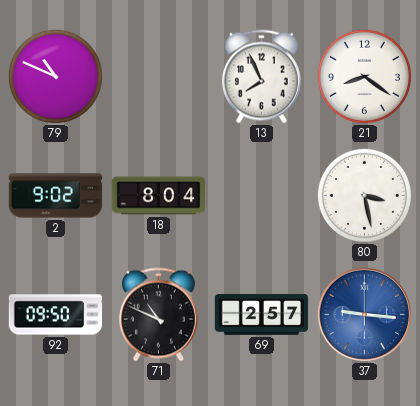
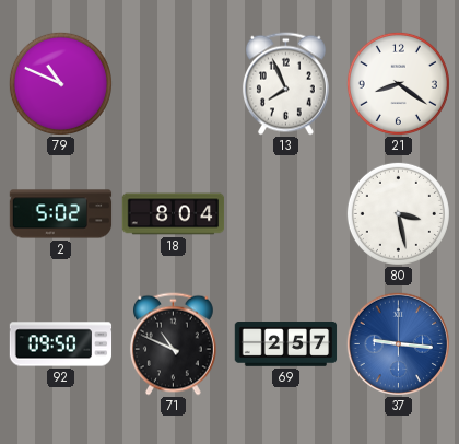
2: 9:02 -> 5:02 (61, 214)
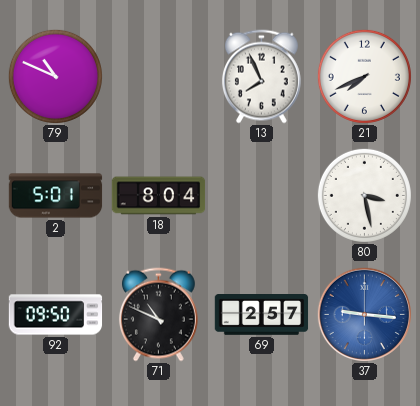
21: 8:21 -> 7:41 (364, 76)
2: 5:02 -> 5:01 (56, 196)
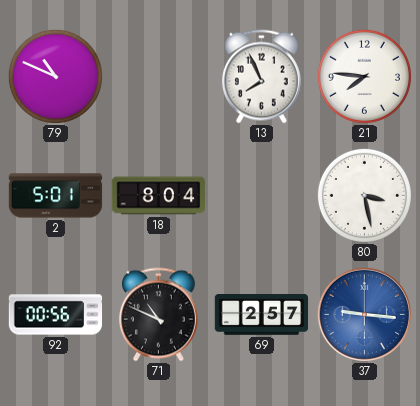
21: 7:41 -> 7:46 (364, 76)
92: 09:50 -> 00:56 (56, 315)
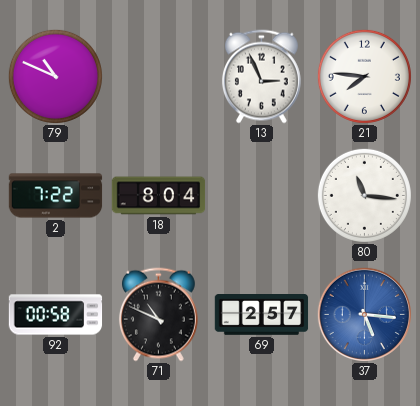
13: 7:56 -> 2:56 (261, 77)
2: 5:01 -> 7:22 (56, 196)
80: 3:28 -> 11:16 (364, 195)
92: 00:56 -> 00:58 (56, 315)
37: 9:16 -> 5:16 (364, 314)
